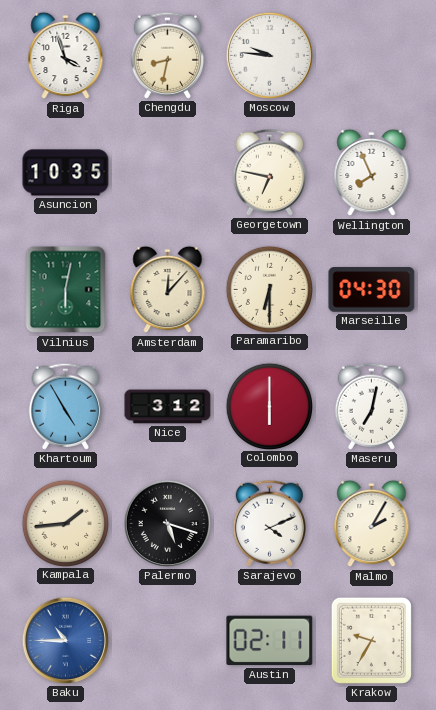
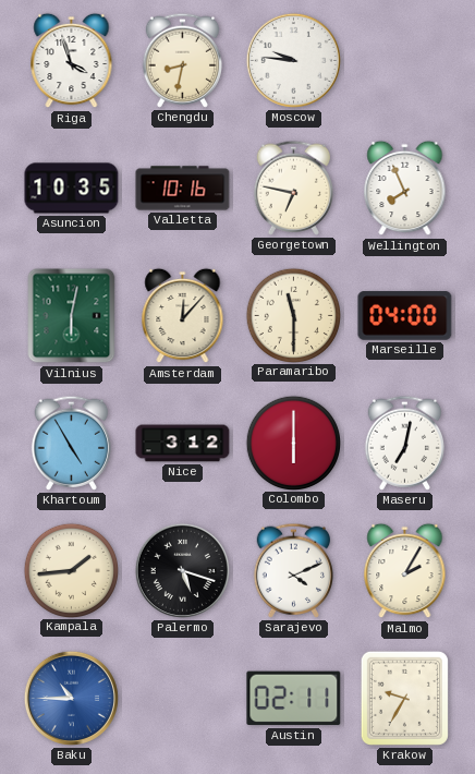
Valletta: none -> 10:16 (183, 189)
Paramaribo: 6:30 -> 11:30 (293, 315)
Marseille: 04:30 -> 04:00 (405, 316)
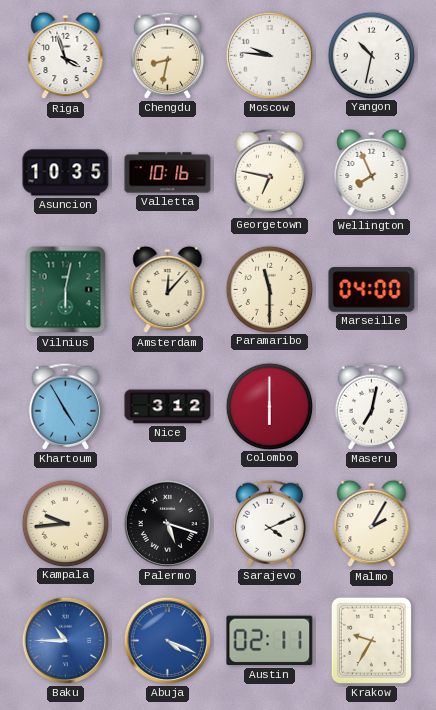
Yangon: none -> 10:32 (371, 55)
Kampala: 1:44 -> 9:44 (65, 523)
Abuja: none -> 4:19 (167, 640)
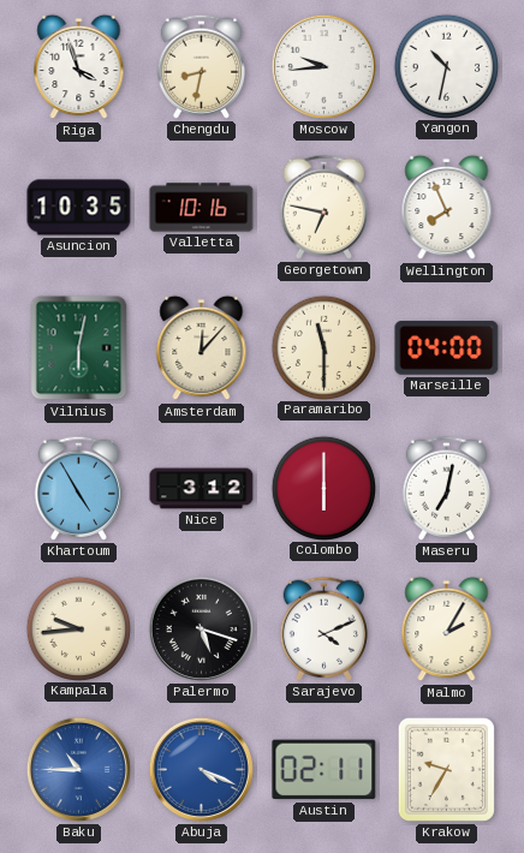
Moscow: 9:46 -> 9:44 (323, 66)
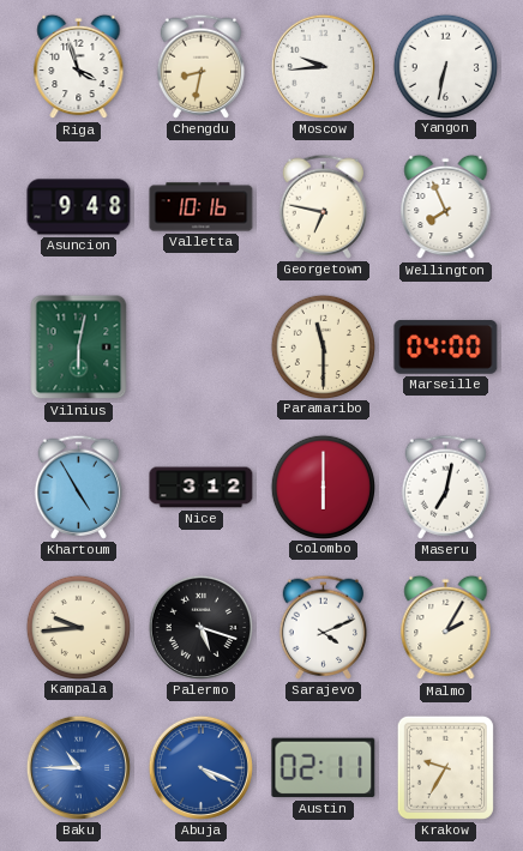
Yangon: 10:32 -> 6:32 (445, 66)
Asuncion: 10:35 -> 9:48 (79, 207)
Amsterdam: 12:07 -> none (202, 348)
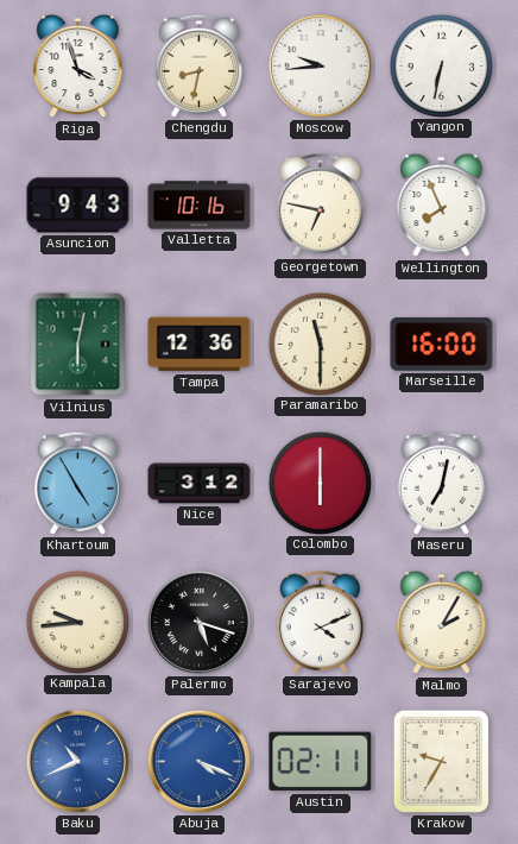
Asuncion: 9:48 -> 9:43 (78, 206)
Tampa: none -> 12:36 (200, 345)
Marseille: 04:00 -> 16:00 (442, 345)
Baku: 10:45 -> 10:41 (77, 761)
